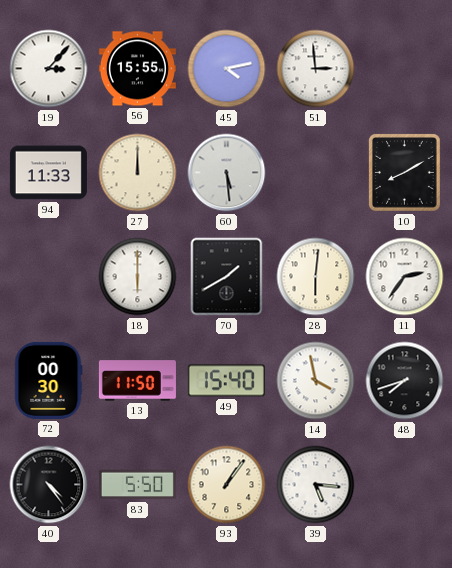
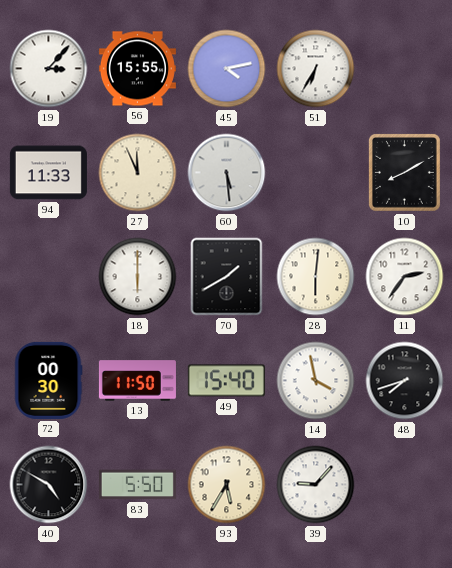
51: 2:59 -> 6:35 (316, 69)
27: 12:00 -> 11:56 (138, 173)
40: 4:24 -> 4:50 (49, 485)
93: 1:06 -> 5:35 (227, 485)
39: 5:16 -> 9:07 (316, 485)
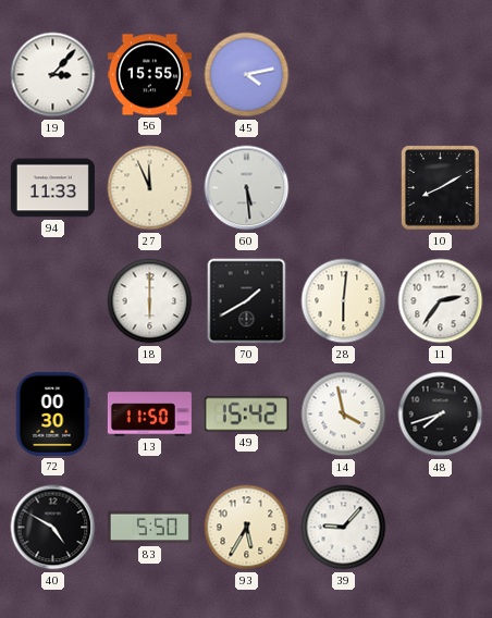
51: 6:35 -> none (316, 69)
49: 15:40 -> 15:42 (246, 415)
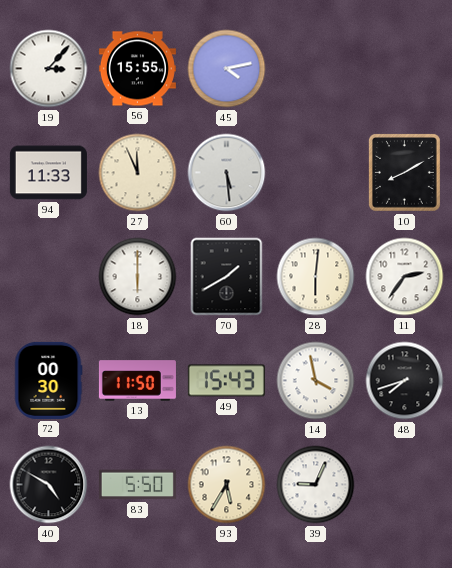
49: 15:42 -> 15:43 (226, 381)
39: 9:07 -> 9:04 (316, 485)
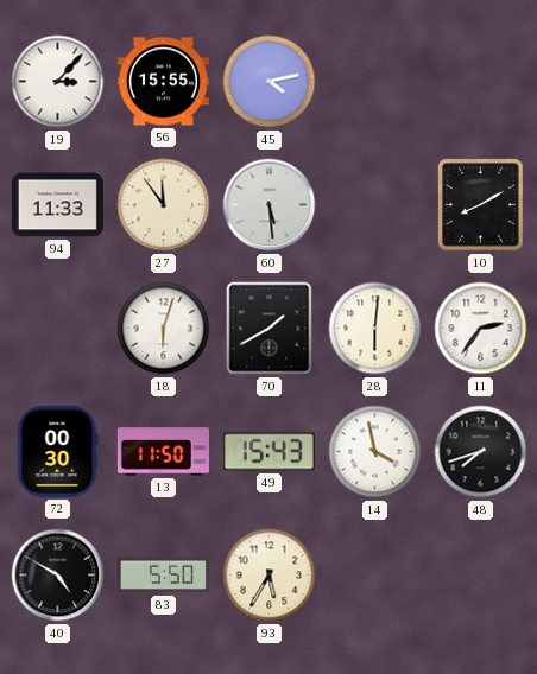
27: 11:56 -> 11:54 (164, 205)
18: 6:00 -> 6:03 (164, 329)
39: 9:04 -> none (316, 485)
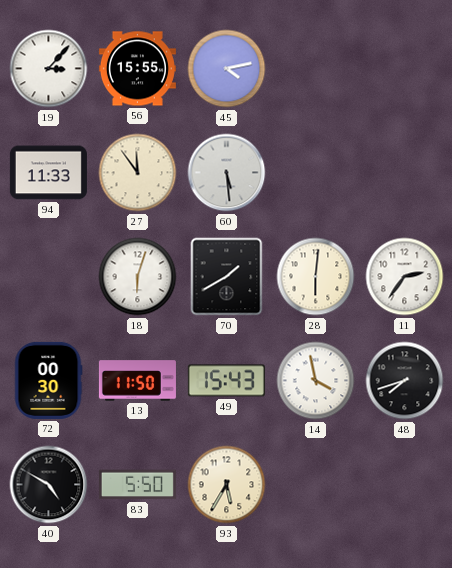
10: 8:10 -> none (480, 205)
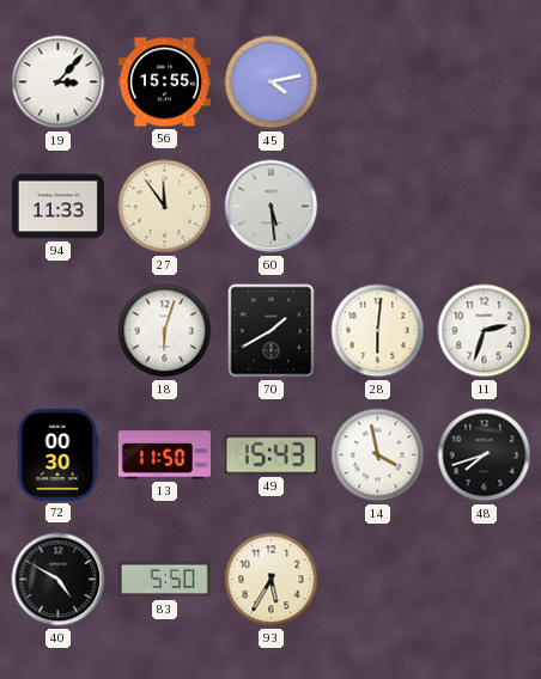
11: 2:36 -> 2:33 (485, 331)
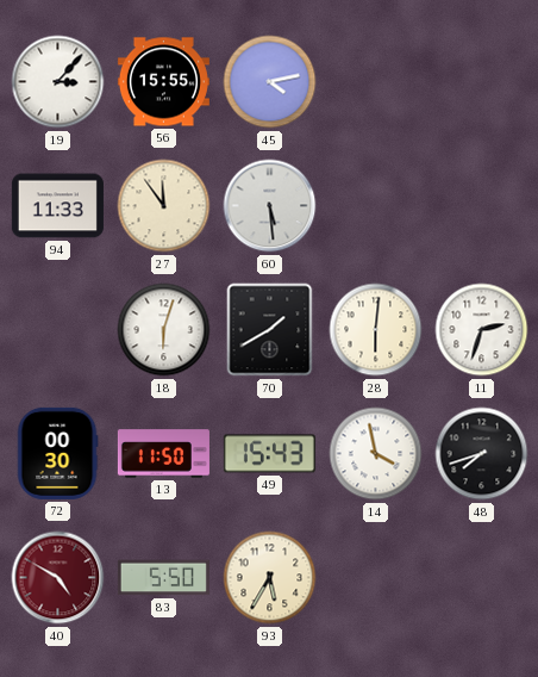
40 dial: black -> burgundy (58, 578)
